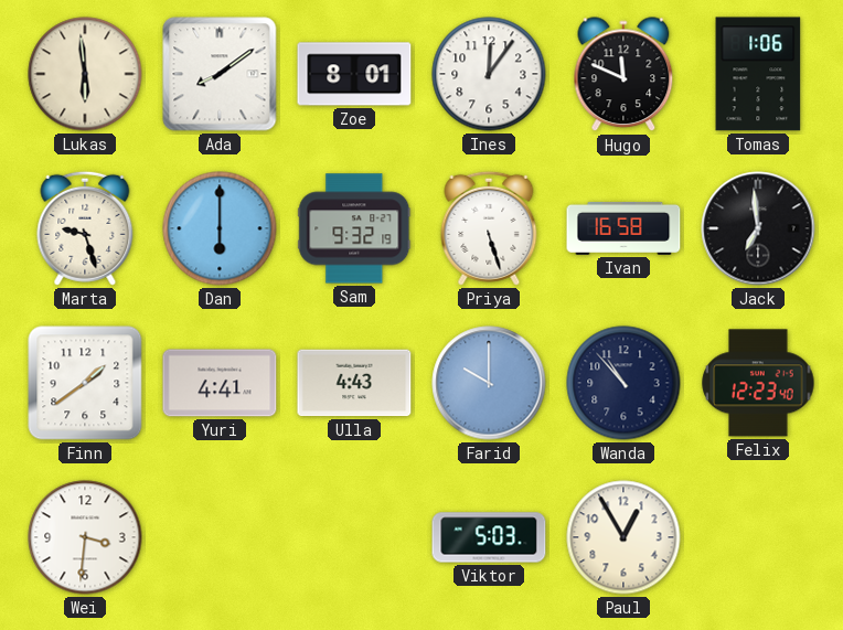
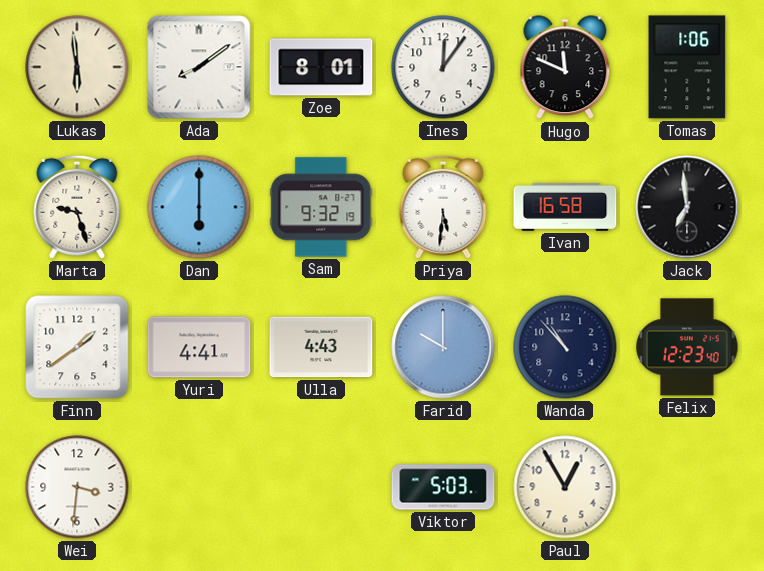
Priya: 5:27 -> 5:31 (443, 207)
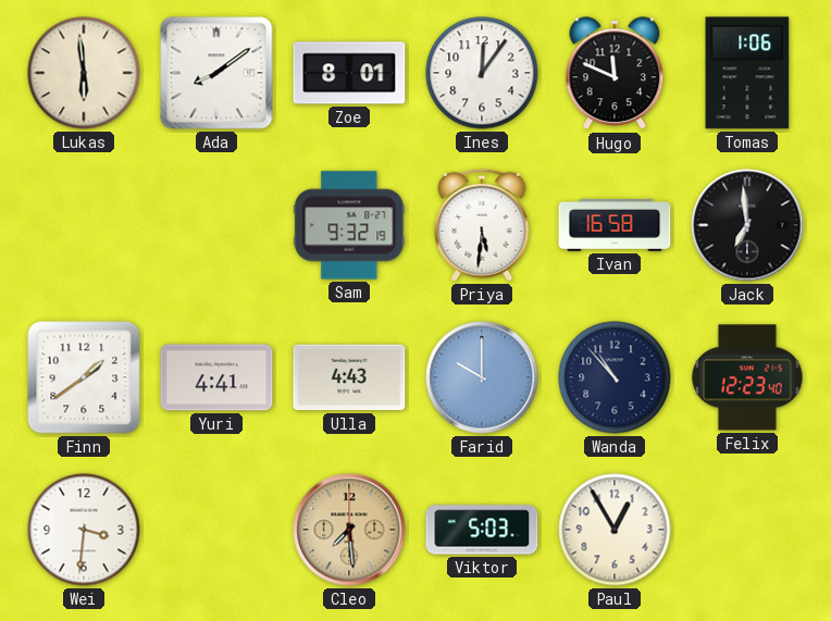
Marta: 9:27 -> none (77, 207)
Dan: 6:00 -> none (199, 207)
Cleo: none -> 7:29 (349, 530)
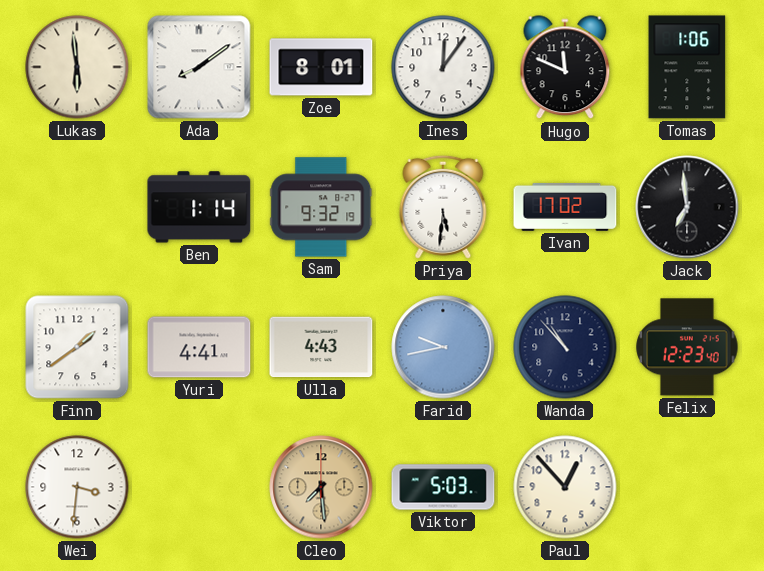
Ben: none -> 1:14 (199, 207)
Ivan: 16:58 -> 17:02 (565, 207)
Farid: 10:00 -> 9:43 (443, 347)
Paul: 12:55 -> 12:53 (565, 487)
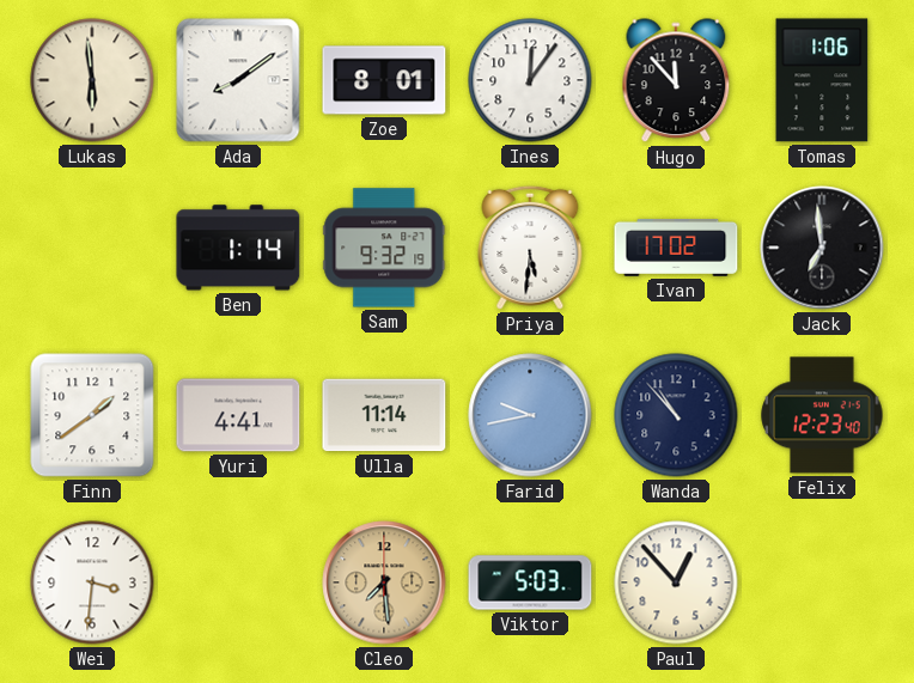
Hugo: 11:49 -> 11:53 (676, 81)
Ulla: 4:43 -> 11:14 (384, 415)
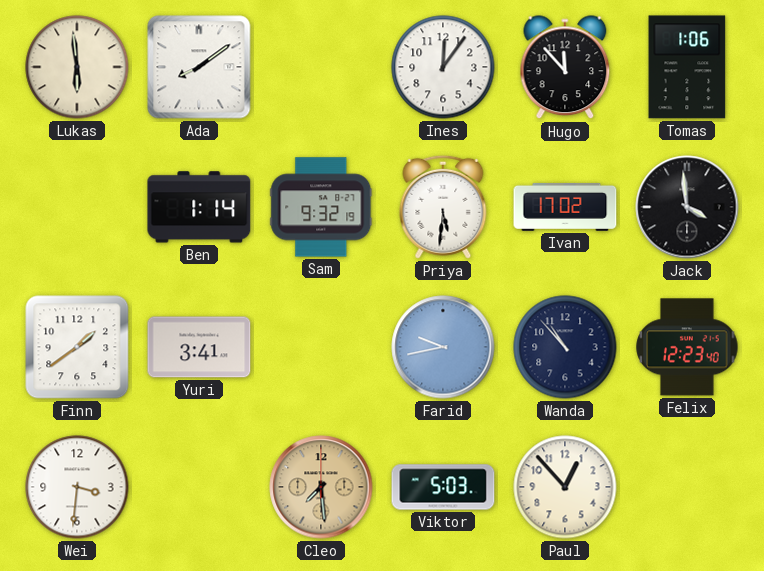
Zoe: 8:01 -> none (384, 80)
Jack: 6:59 -> 3:59 (687, 207)
Yuri: 4:41 -> 3:41 (199, 347)
Ulla: 11:14 -> none (384, 415)
